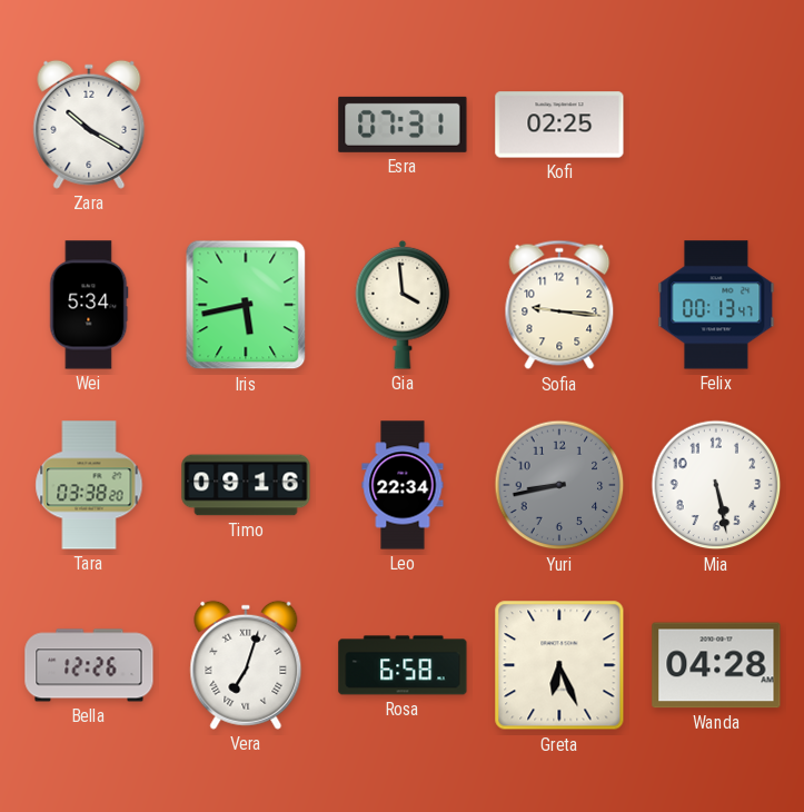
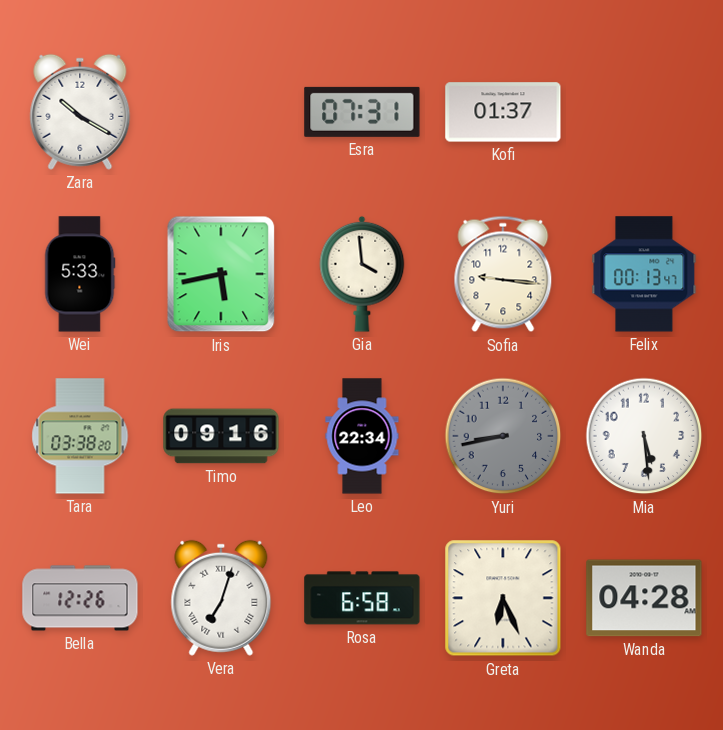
Kofi: 02:25 -> 01:37 (503, 112)
Wei: 5:34 -> 5:33 (80, 274)
Mia: 5:28 -> 5:29 (644, 436)
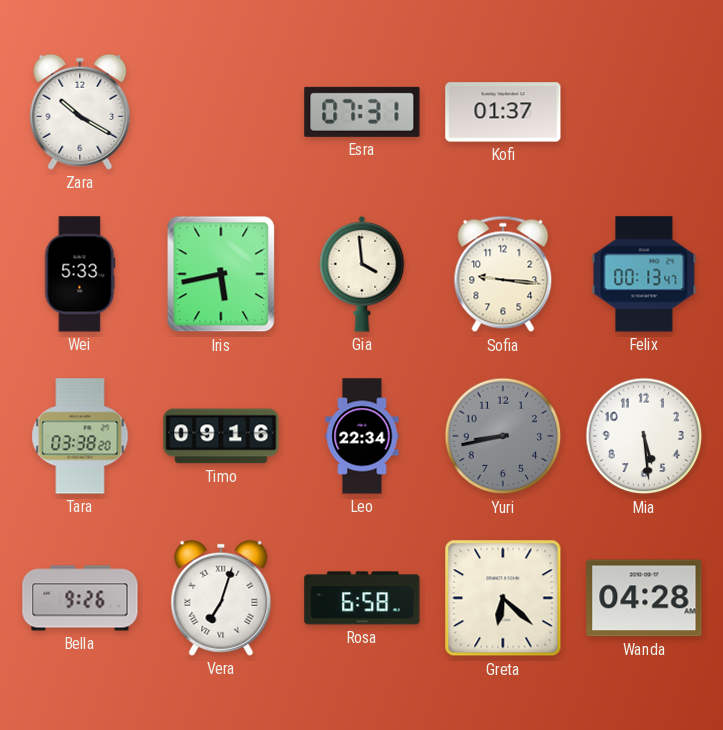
Bella: 12:26 -> 9:26 (80, 598)
Greta: 6:26 -> 6:22 (503, 598)
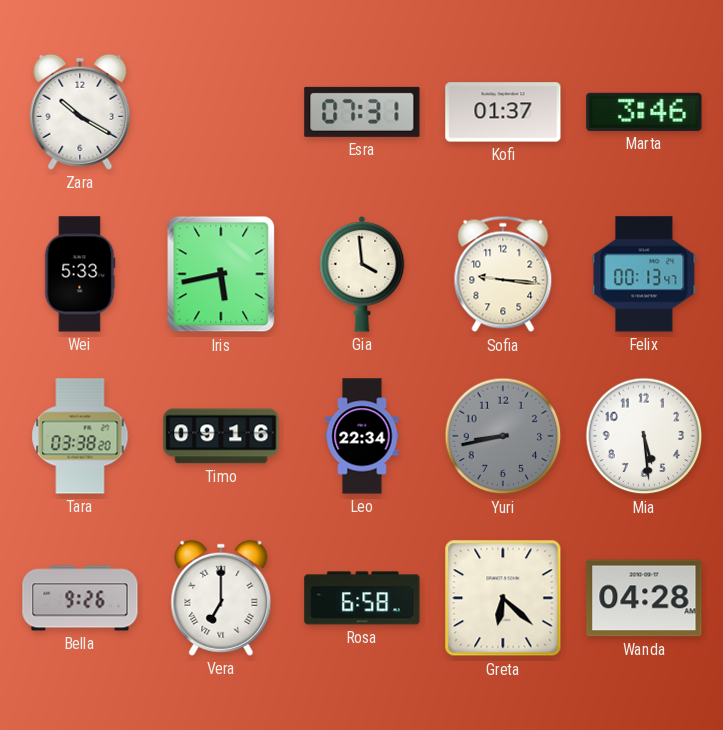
Marta: none -> 3:46 (644, 112)
Vera: 7:03 -> 7:00 (221, 598)
